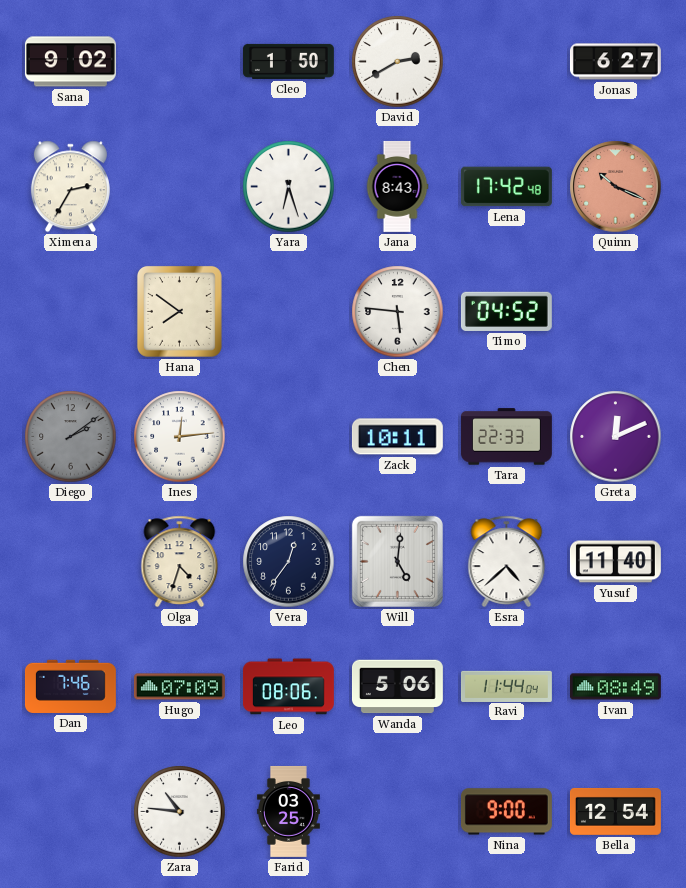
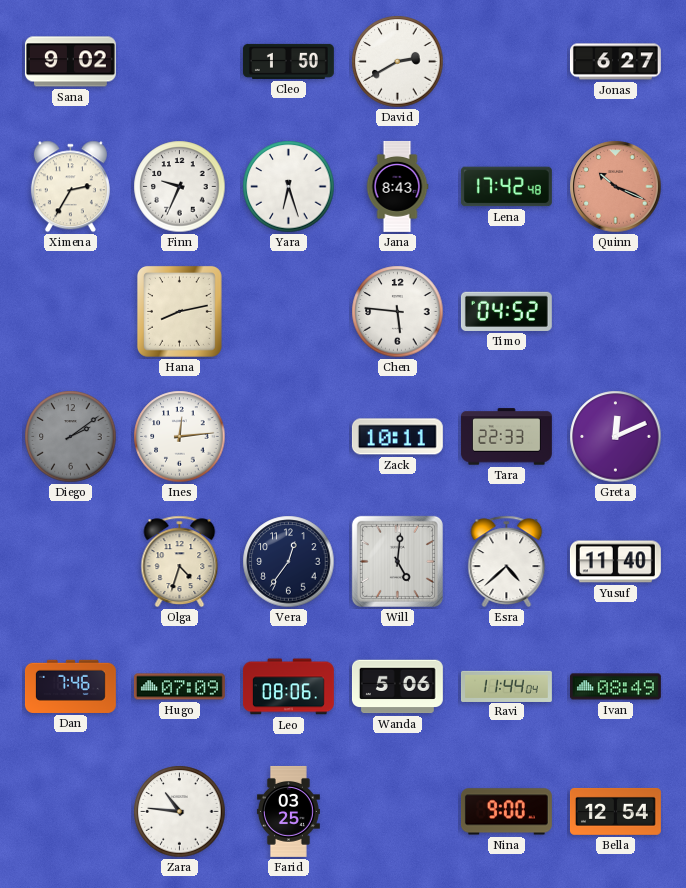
Finn: none -> 9:34 (180, 187)
Hana: 7:51 -> 8:13 (179, 311)
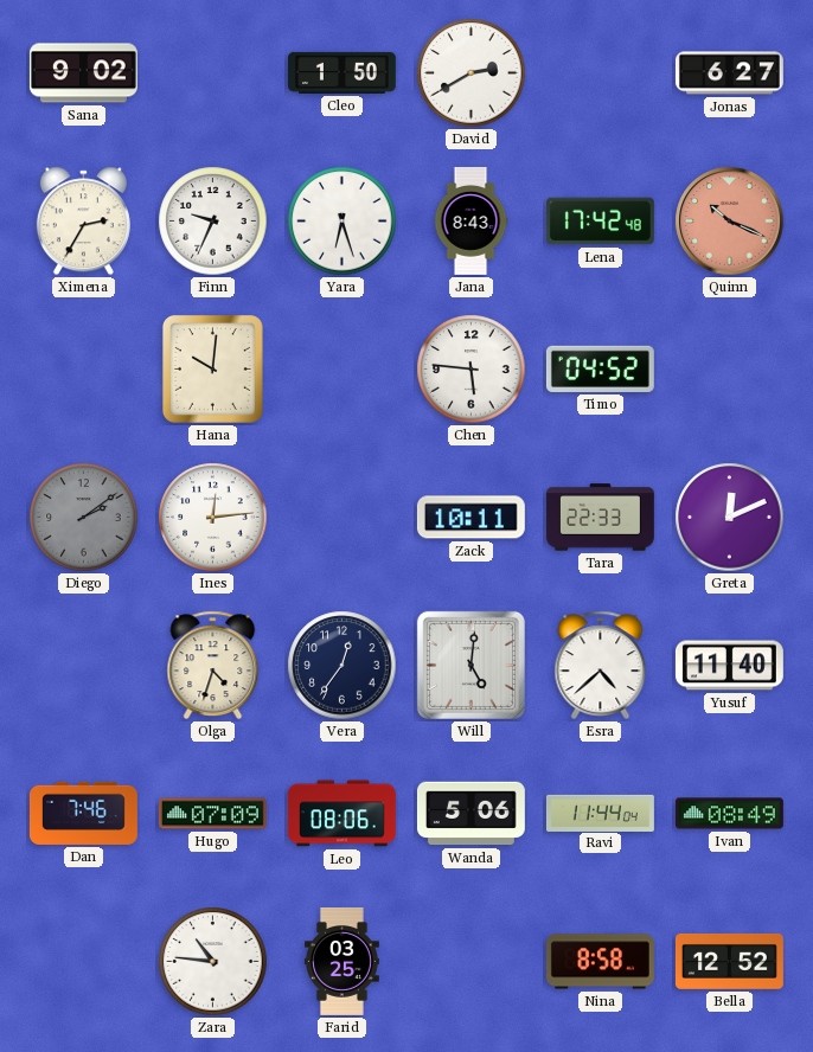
Hana: 8:13 -> 10:01 (212, 368)
Nina: 9:00 -> 8:58 (600, 962)
Bella: 12:54 -> 12:52 (729, 961)
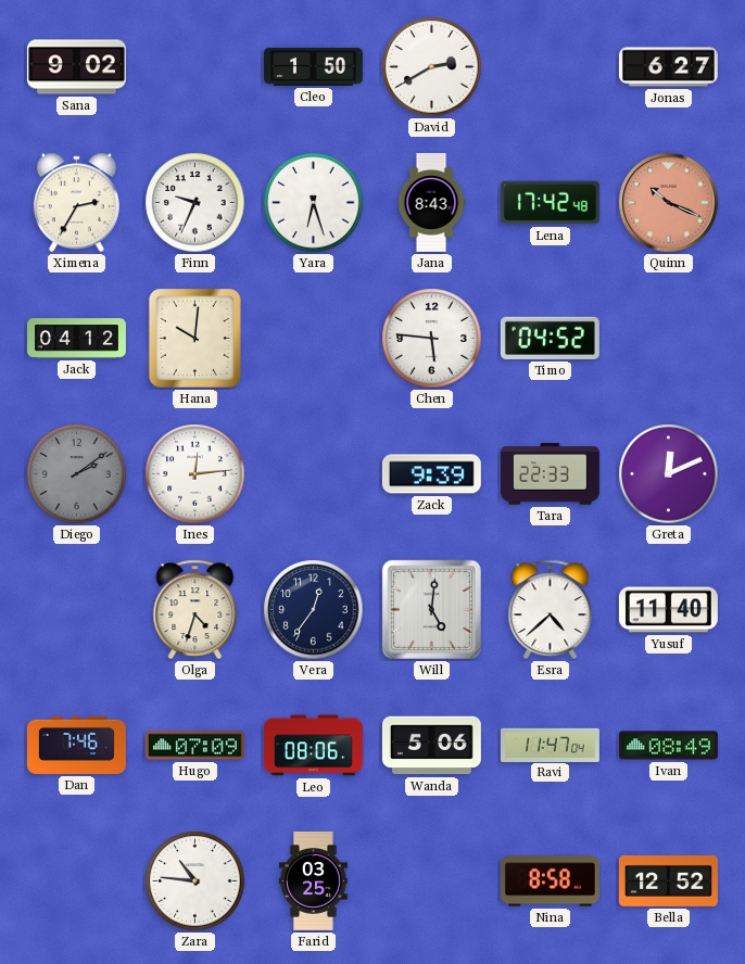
Jack: none -> 04:12 (77, 339)
Zack: 10:11 -> 9:39 (431, 474)
Ravi: 11:44 -> 11:47 (550, 745)
